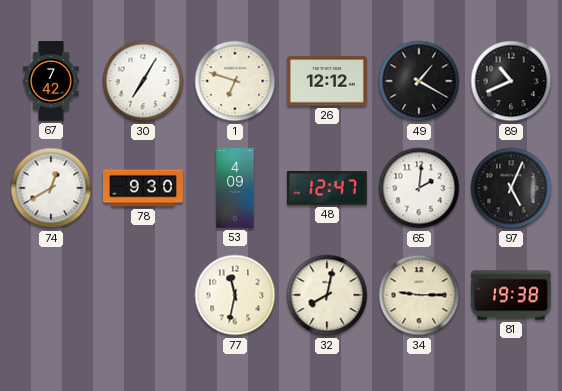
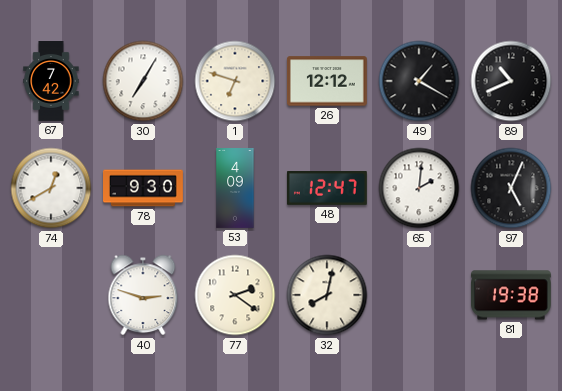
40: none -> 2:48 (143, 295)
77: 11:32 -> 2:21 (235, 295)
34: 9:15 -> none (419, 295)
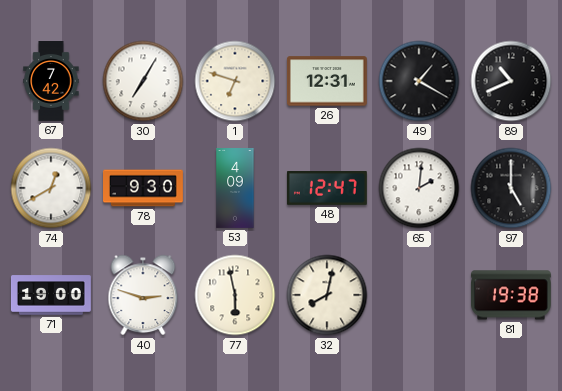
26: 12:12 -> 12:31 (327, 81)
97: 5:04 -> 5:00 (511, 188)
71: none -> 19:00 (51, 295)
77: 2:21 -> 5:58 (235, 295)
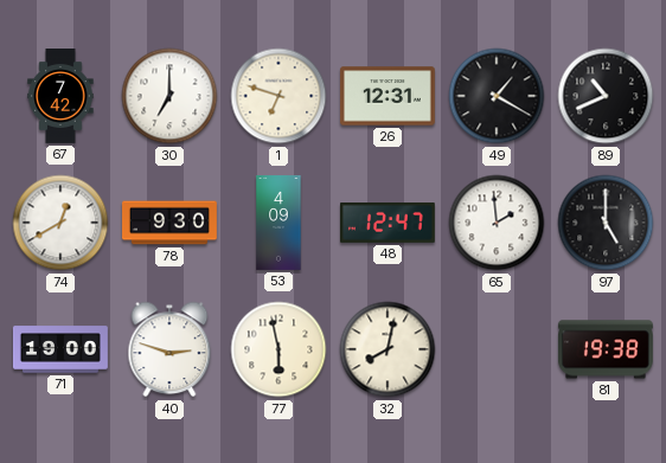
30: 7:05 -> 7:00 (169, 96)
65: 2:01 -> 1:59 (497, 223)
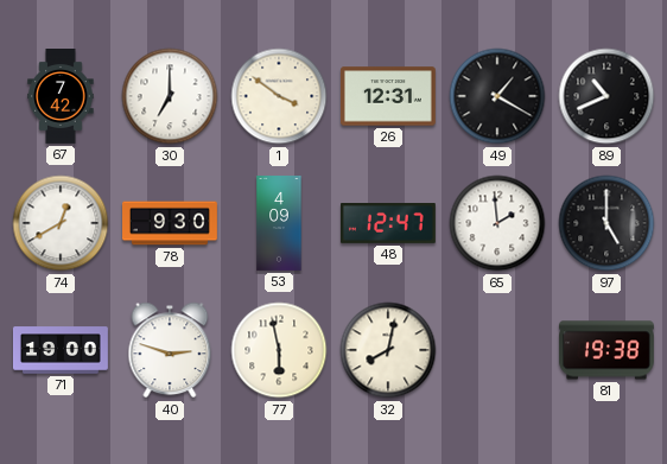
1: 6:48 -> 3:51 (279, 96)
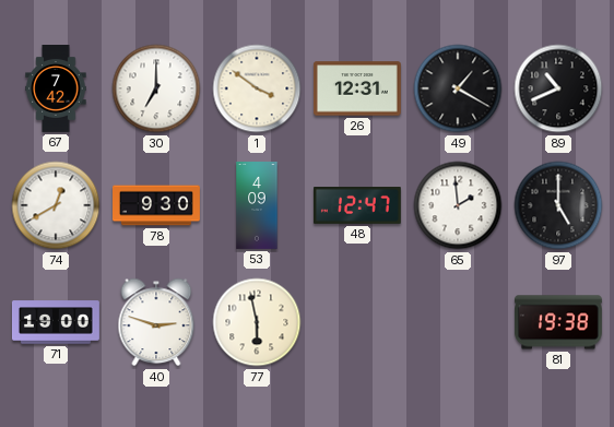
32: 8:02 -> none (388, 350)
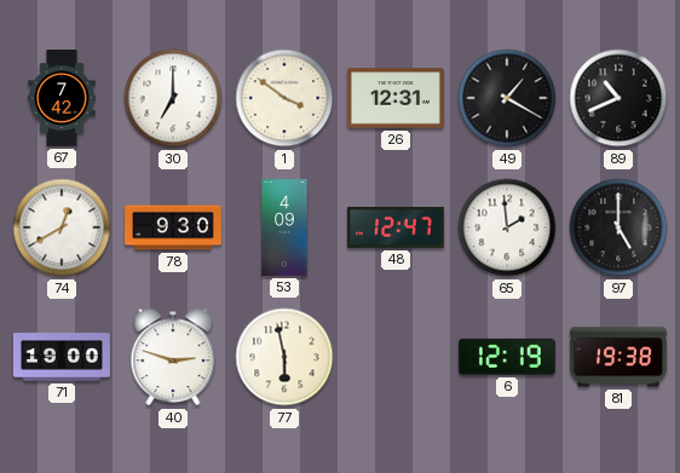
6: none -> 12:19 (507, 357)
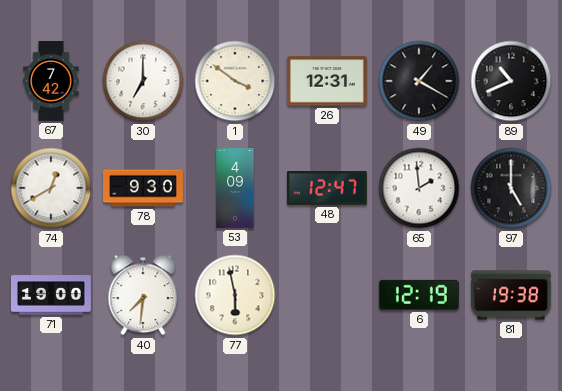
40: 2:48 -> 7:31 (143, 295)
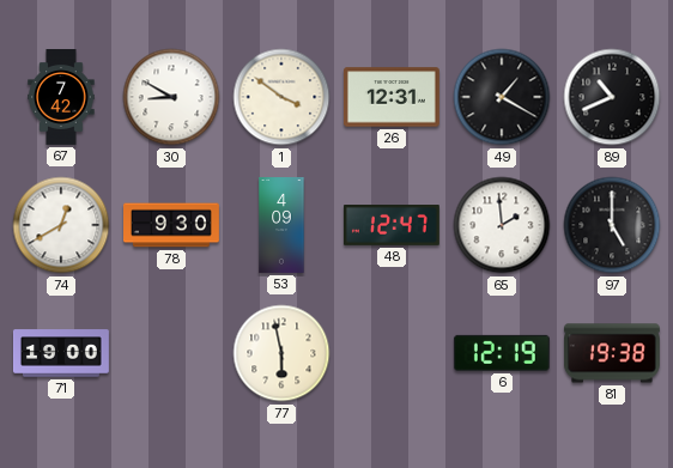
30: 7:00 -> 8:50 (171, 97)
40: 7:31 -> none (143, 295)
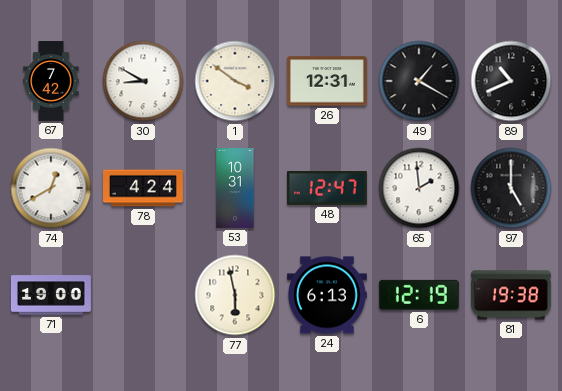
78: 9:30 -> 4:24 (144, 188)
53: 4:09 -> 10:31 (235, 189)
24: none -> 6:13 (327, 295)
